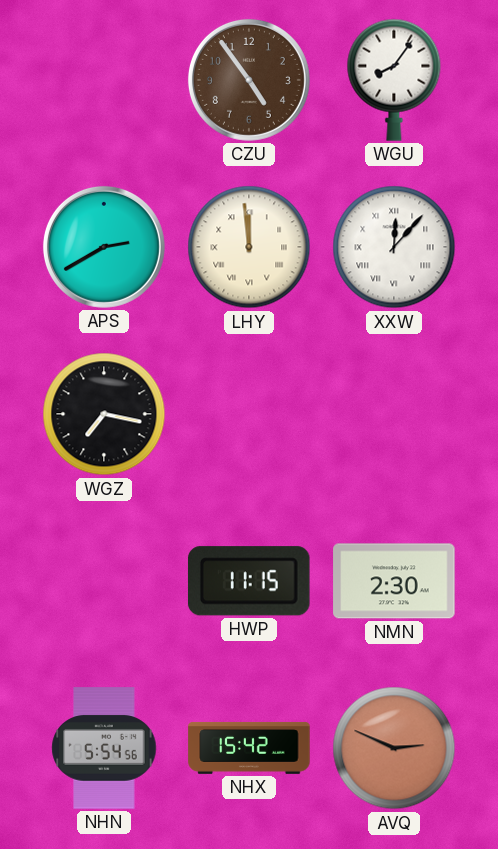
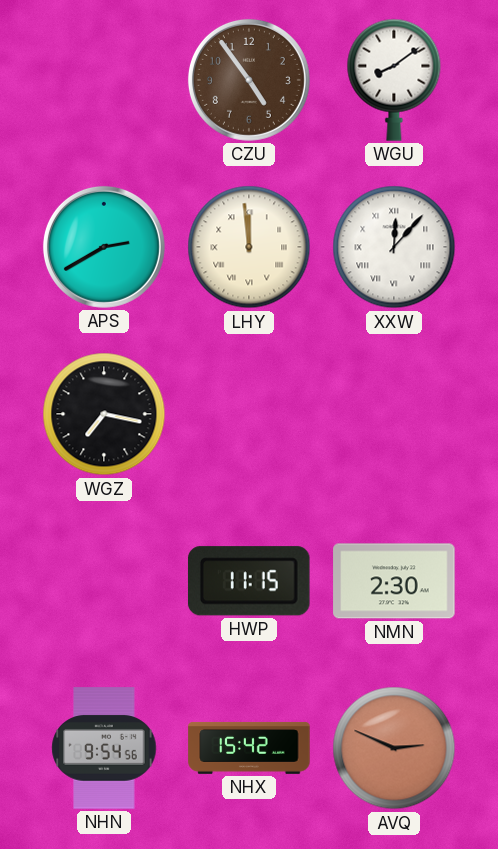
WGU: 8:06 -> 8:09 (394, 80)
NHN: 5:54 -> 9:54 (104, 748)
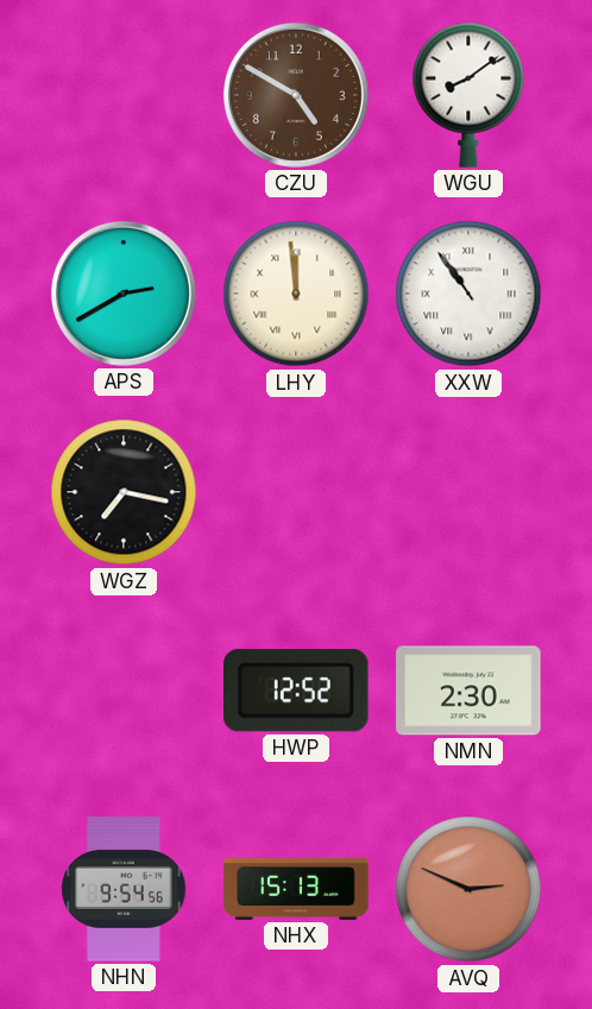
CZU: 4:54 -> 4:50 (296, 95)
XXW: 12:07 -> 10:54 (468, 294)
HWP: 11:15 -> 12:52 (296, 690)
NHX: 15:42 -> 15:13 (296, 889)
